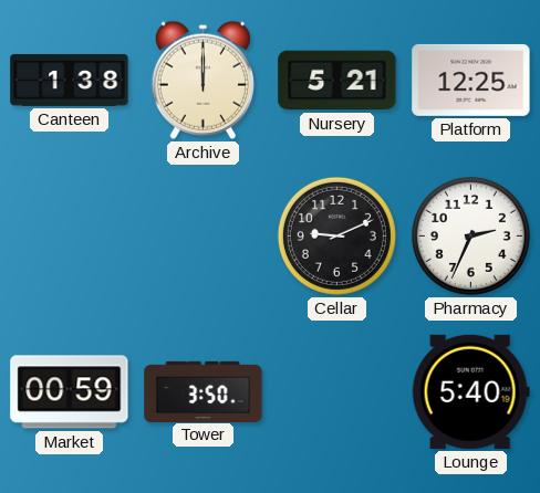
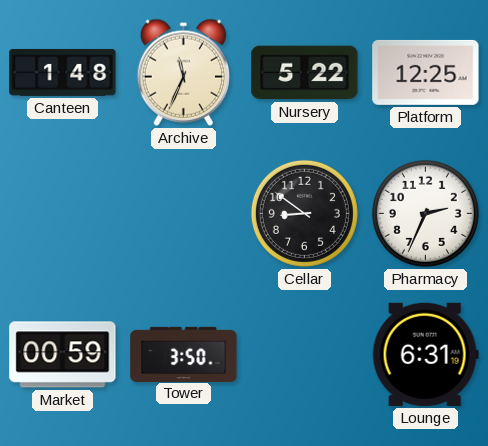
Canteen: 1:38 -> 1:48 (63, 72)
Archive: 12:00 -> 11:34 (183, 72)
Nursery: 5:21 -> 5:22 (305, 73)
Cellar: 9:11 -> 8:51 (304, 213)
Lounge: 5:40 -> 6:31 (425, 354)
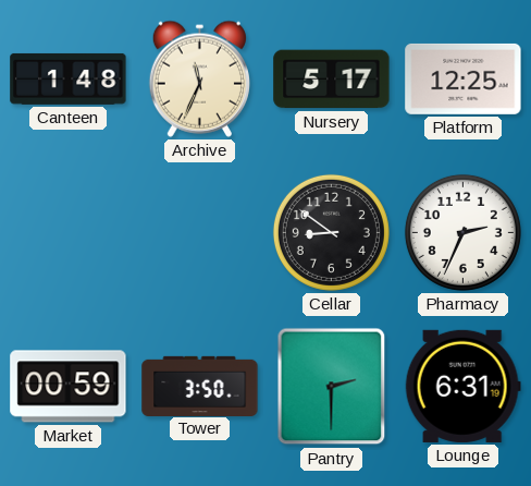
Nursery: 5:22 -> 5:17 (332, 80)
Pantry: none -> 2:30 (332, 387)
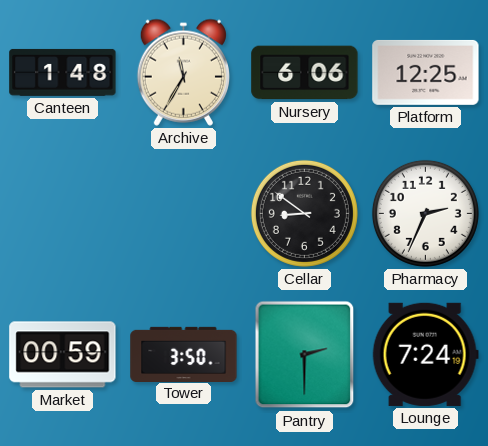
Archive: 11:34 -> 11:35 (183, 72)
Nursery: 5:17 -> 6:06 (305, 73)
Lounge: 6:31 -> 7:24 (425, 354)
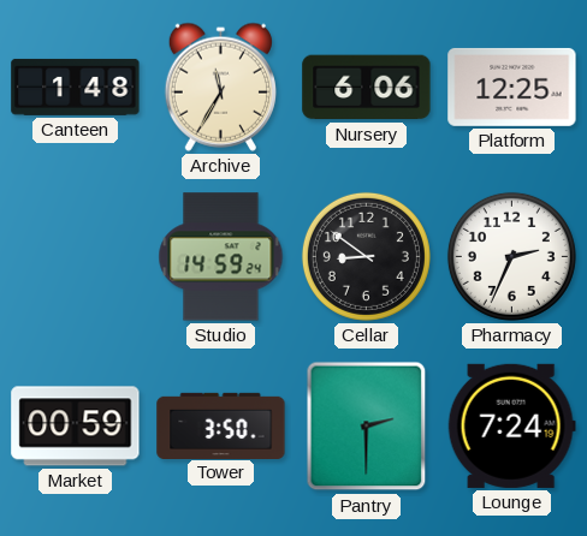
Studio: none -> 14:59 (221, 257)
